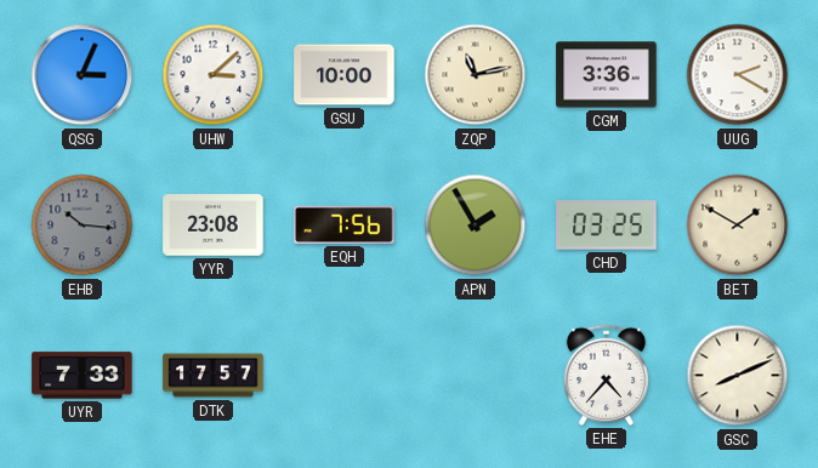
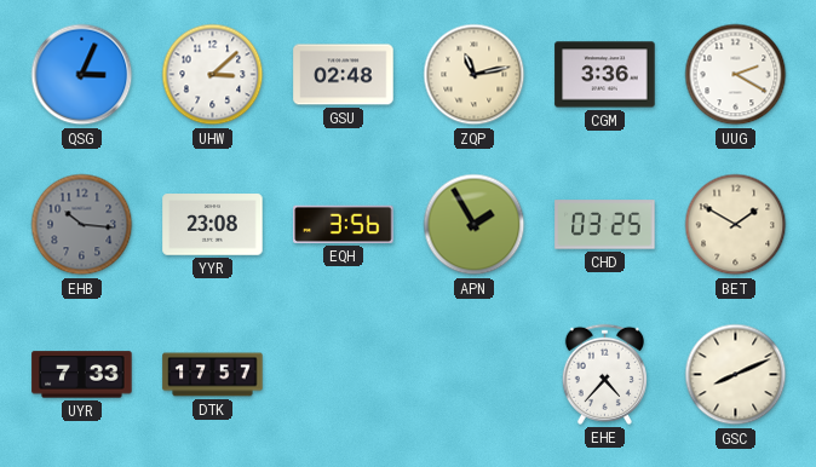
GSU: 10:00 -> 02:48 (344, 75)
EQH: 7:56 -> 3:56 (344, 224)
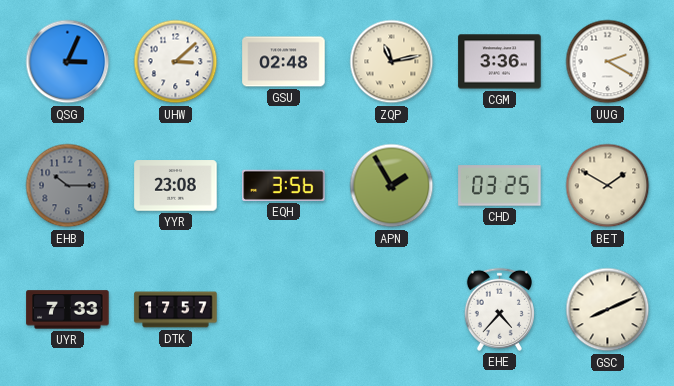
EHB: 10:16 -> 10:15 (68, 186)
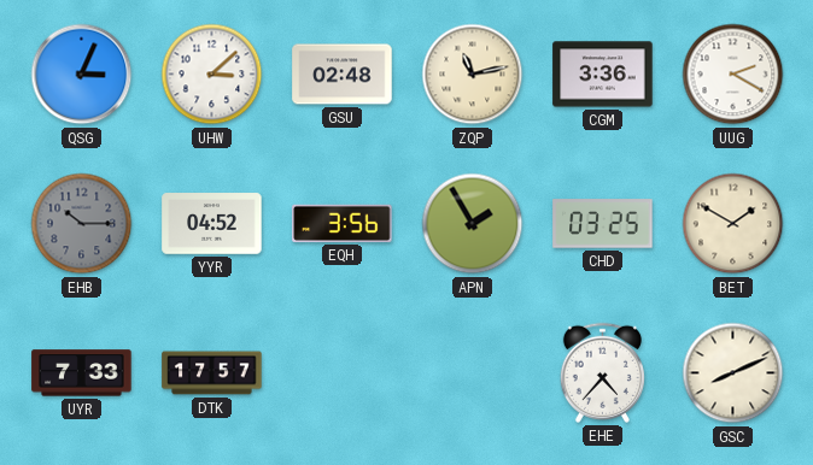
YYR: 23:08 -> 04:52 (212, 224)
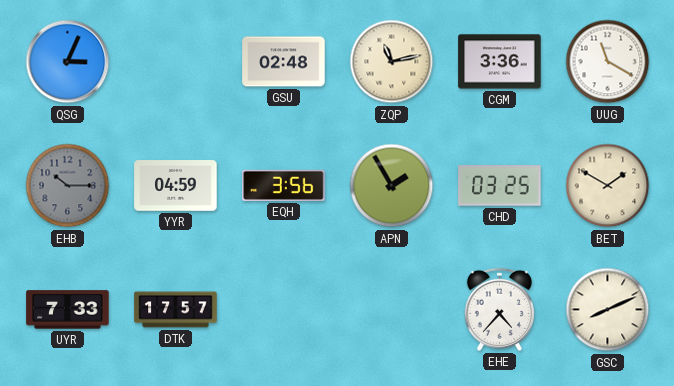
UHW: 3:08 -> none (212, 75)
UUG: 2:20 -> 11:20 (608, 62)
YYR: 04:52 -> 04:59 (176, 186)
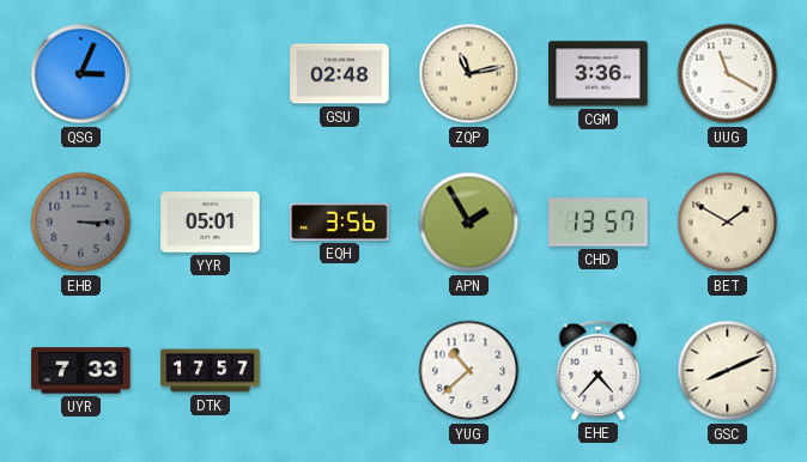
EHB: 10:15 -> 3:15 (81, 223)
YYR: 04:59 -> 05:01 (211, 223)
CHD: 03:25 -> 13:57 (599, 223)
YUG: none -> 10:38 (469, 371)
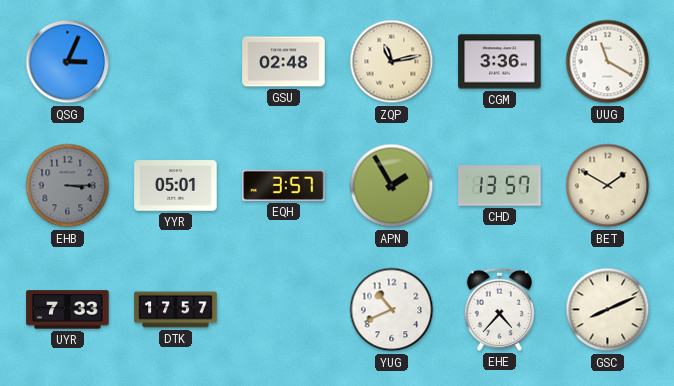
EQH: 3:56 -> 3:57 (284, 185)
YUG: 10:38 -> 10:41 (392, 310)
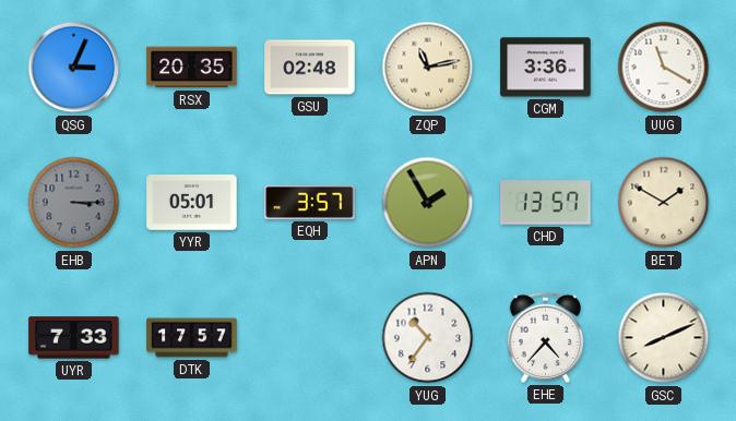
RSX: none -> 20:35 (192, 68)
YUG: 10:41 -> 10:36 (428, 338)
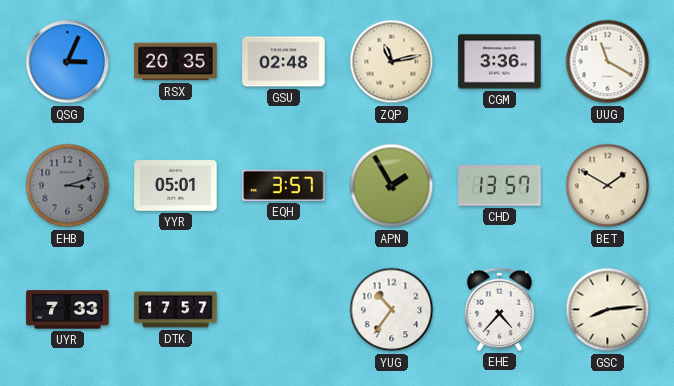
EHB: 3:15 -> 3:12 (68, 186)
GSC: 8:11 -> 8:14 (608, 310)
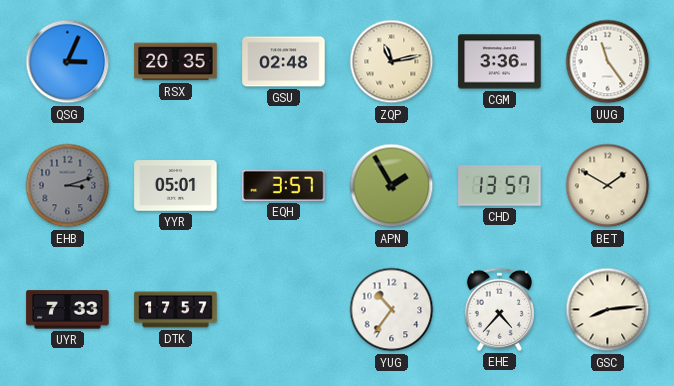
UUG: 11:20 -> 11:24 (608, 62)
